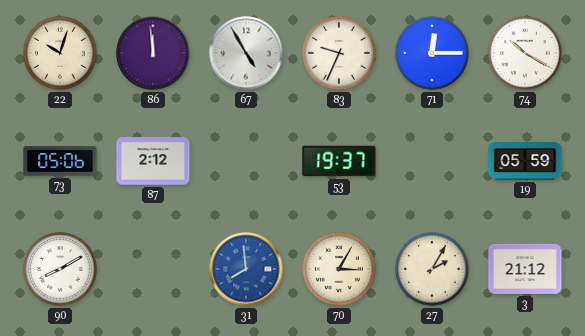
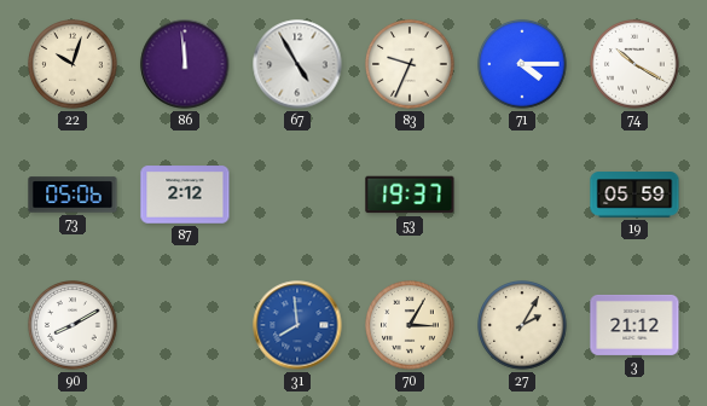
71: 12:15 -> 4:15 (522, 64)
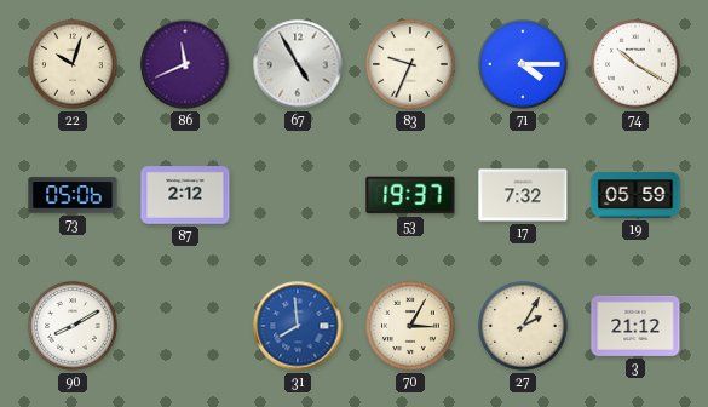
86: 11:59 -> 11:41 (185, 64)
17: none -> 7:32 (523, 195)
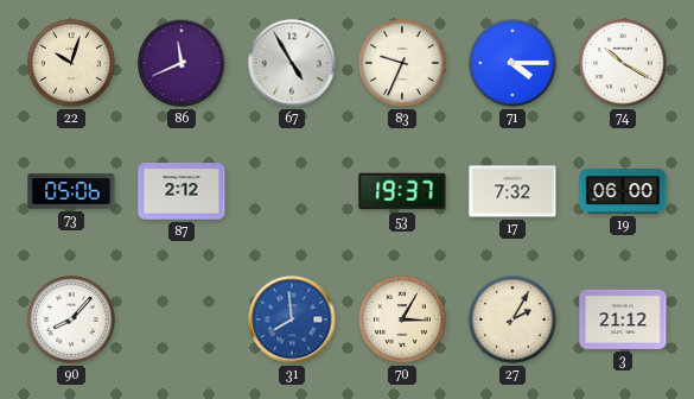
19: 05:59 -> 06:00 (623, 191)
90: 8:10 -> 8:07 (71, 319)
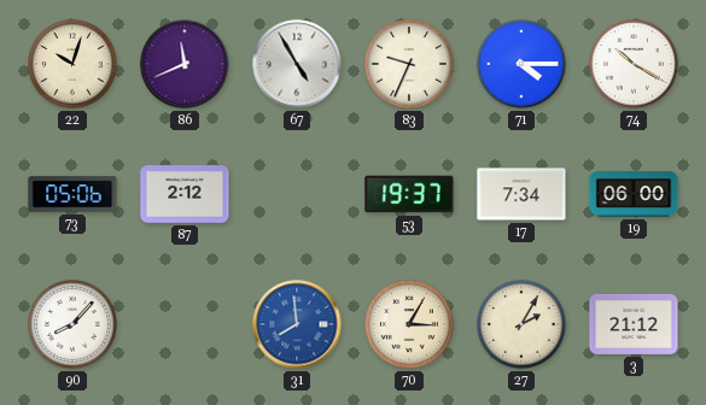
17: 7:32 -> 7:34 (521, 194)
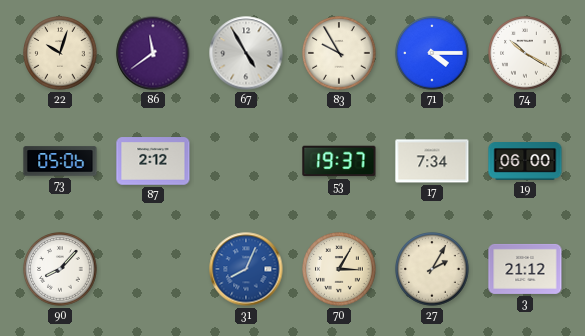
86: 11:41 -> 11:39 (153, 53)
83: 9:34 -> 9:55 (339, 53)
31: 7:59 -> 8:04 (246, 269)
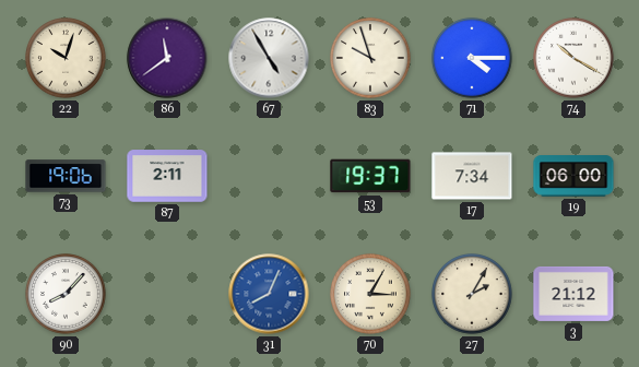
83: 9:55 -> 9:57 (370, 58)
73: 05:06 -> 19:06 (66, 176)
87: 2:12 -> 2:11 (167, 176)
